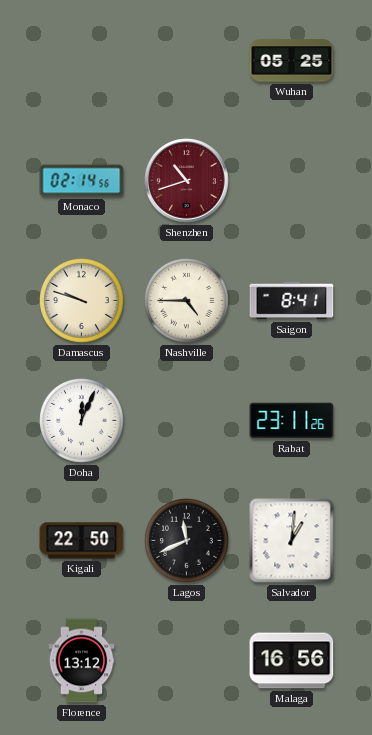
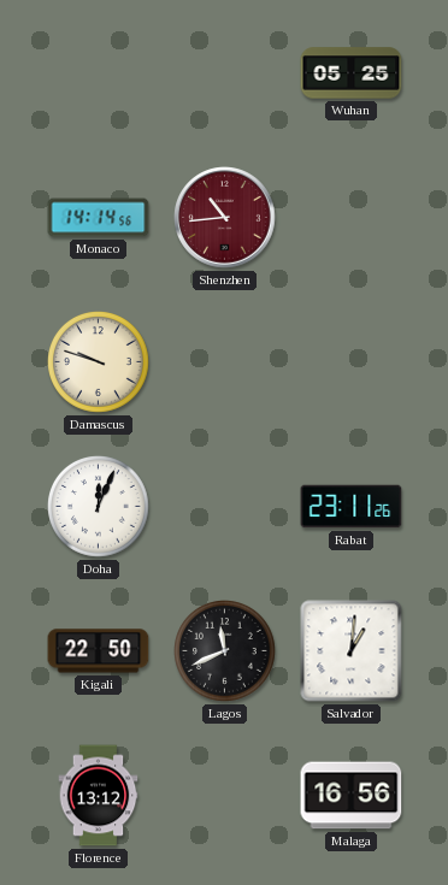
Monaco: 02:14 -> 14:14 (99, 218)
Shenzhen: 10:42 -> 10:44 (225, 218)
Nashville: 4:45 -> none (187, 301)
Saigon: 8:41 -> none (292, 301)
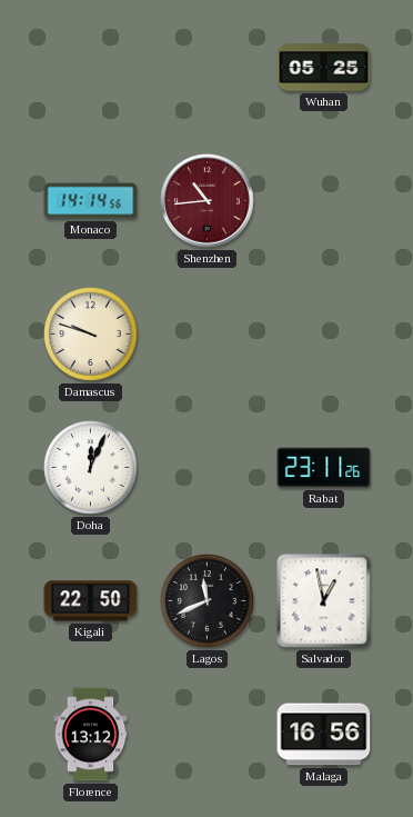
Salvador: 1:01 -> 12:58 (324, 601)
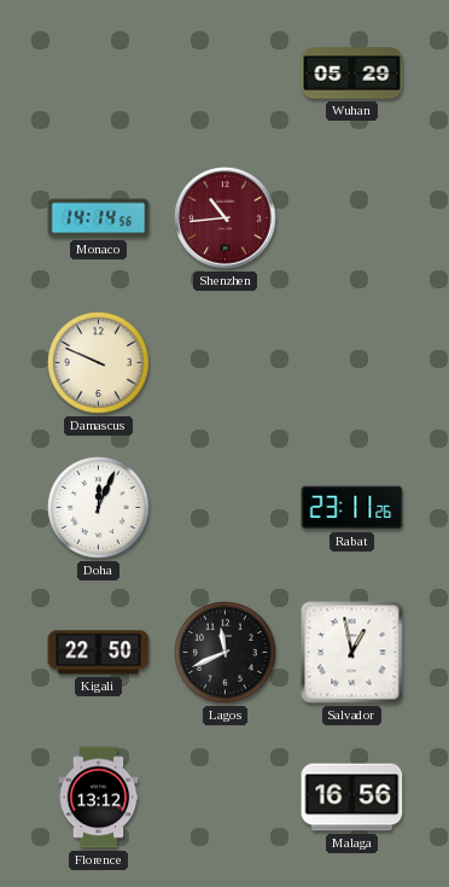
Wuhan: 05:25 -> 05:29 (352, 74)
Damascus: 9:48 -> 9:49 (99, 363)
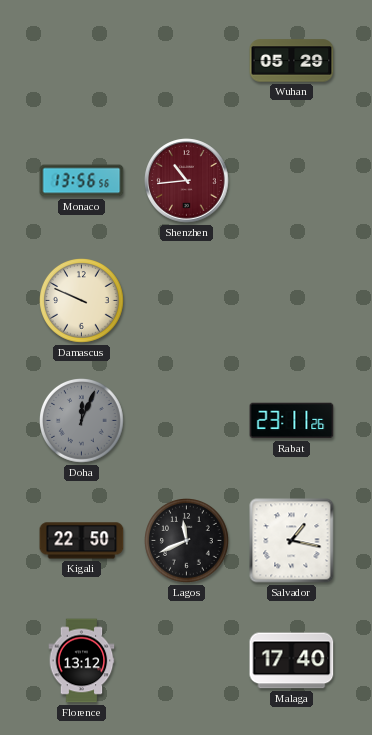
Monaco: 14:14 -> 13:56 (82, 181)
Doha dial: white -> grey (82, 421)
Salvador: 12:58 -> 1:17 (292, 541)
Malaga: 16:56 -> 17:40 (292, 661)
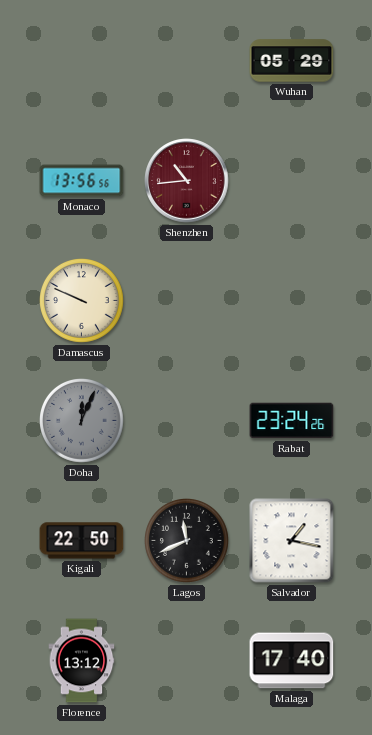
Rabat: 23:11 -> 23:24 (292, 421)
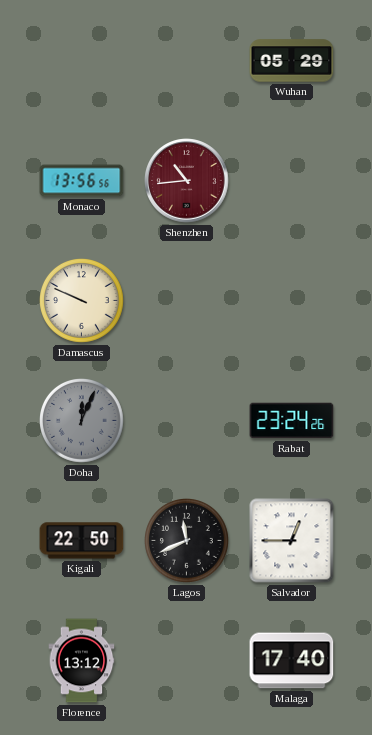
Salvador: 1:17 -> 12:45 (292, 541)
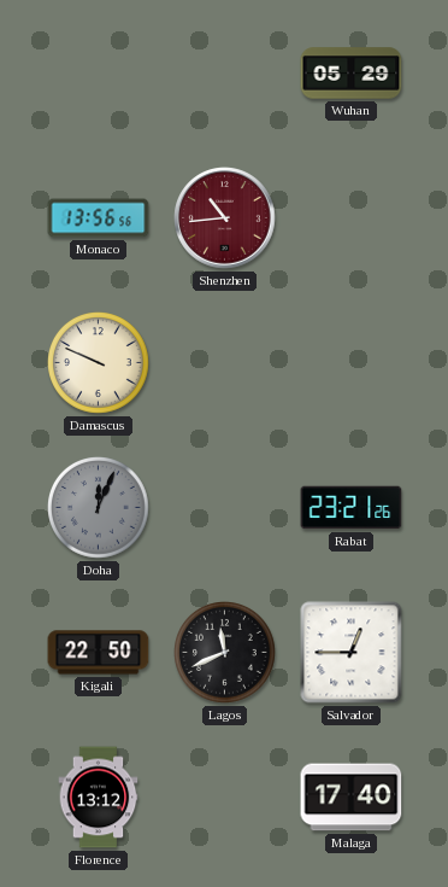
Rabat: 23:24 -> 23:21 (352, 508)
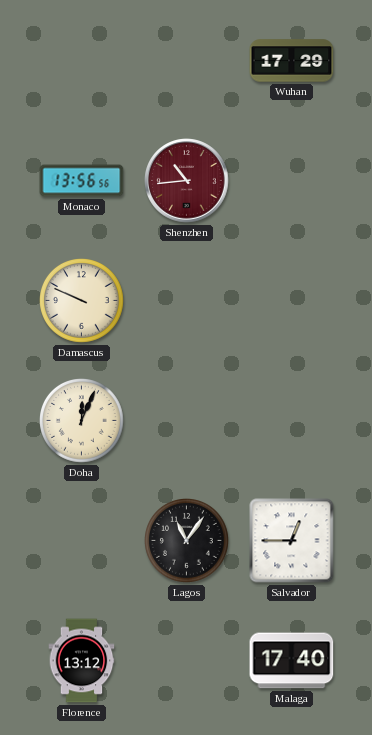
Wuhan: 05:29 -> 17:29 (292, 61)
Doha dial: grey -> cream (82, 421)
Rabat: 23:21 -> none (352, 508)
Kigali: 22:50 -> none (99, 653)
Lagos: 11:41 -> 11:06 (187, 541)
